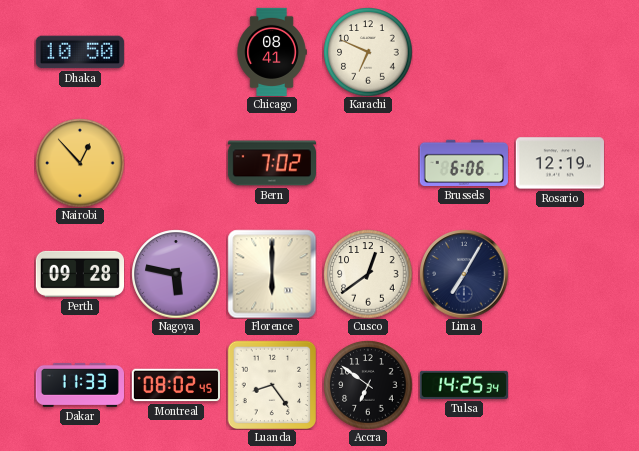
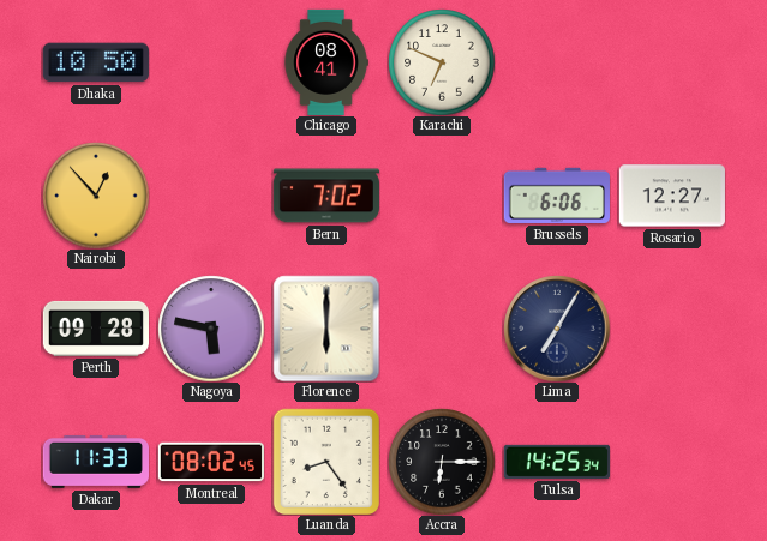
Rosario: 12:19 -> 12:27 (672, 196)
Cusco: 12:39 -> none (368, 274)
Accra: 6:51 -> 6:15 (442, 462)
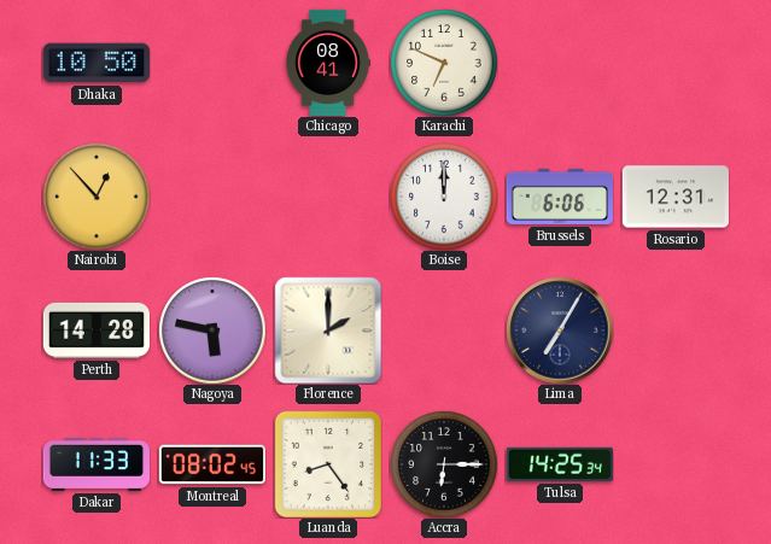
Bern: 7:02 -> none (325, 196)
Boise: none -> 12:00 (444, 197)
Rosario: 12:27 -> 12:31 (676, 197)
Perth: 09:28 -> 14:28 (95, 331)
Florence: 6:00 -> 2:00 (328, 331)
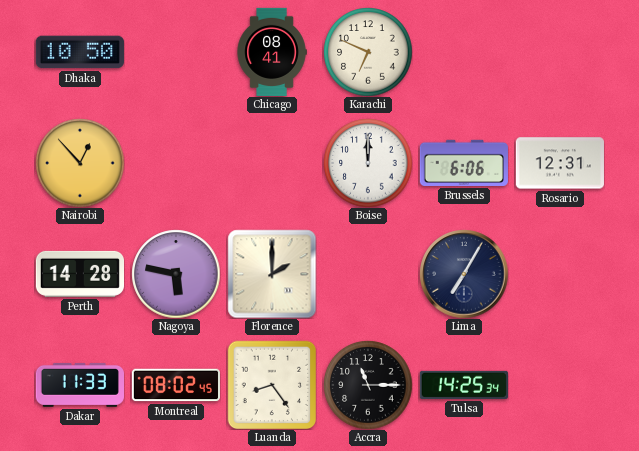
Accra: 6:15 -> 11:15 (368, 385)
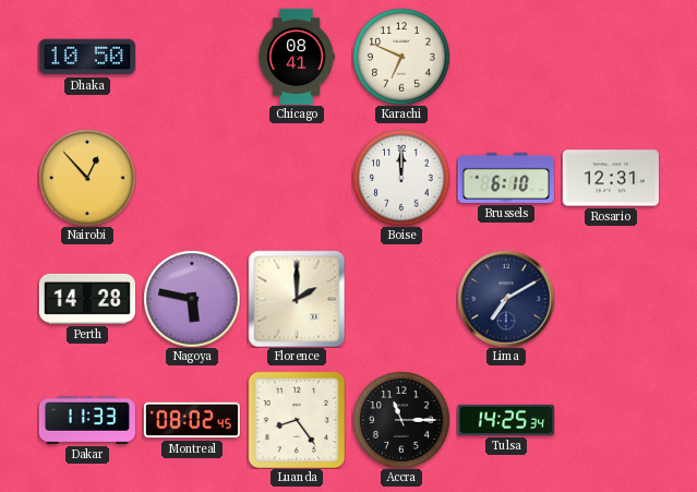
Brussels: 6:06 -> 6:10 (506, 178)
Lima: 7:05 -> 7:10 (506, 299)
